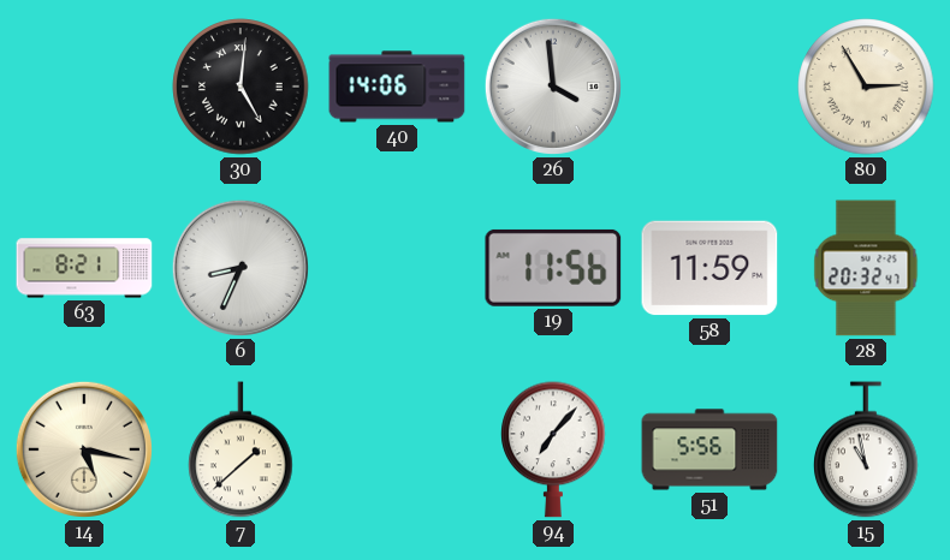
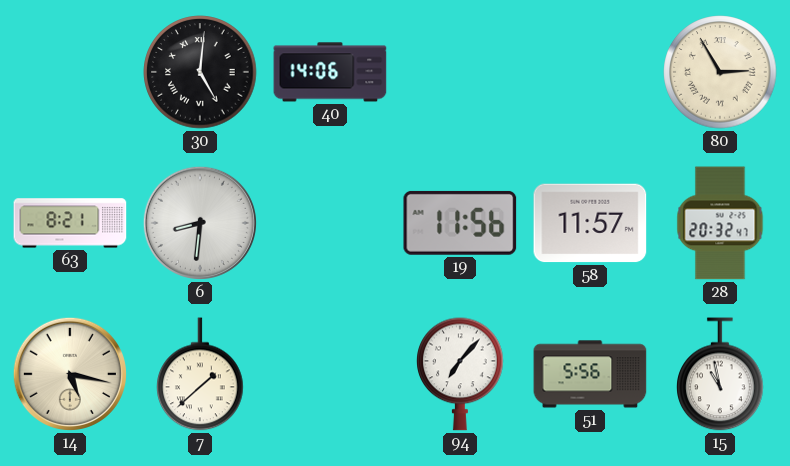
26: 3:59 -> none (553, 87)
6: 8:34 -> 8:31 (200, 223)
58: 11:59 -> 11:57 (590, 223)
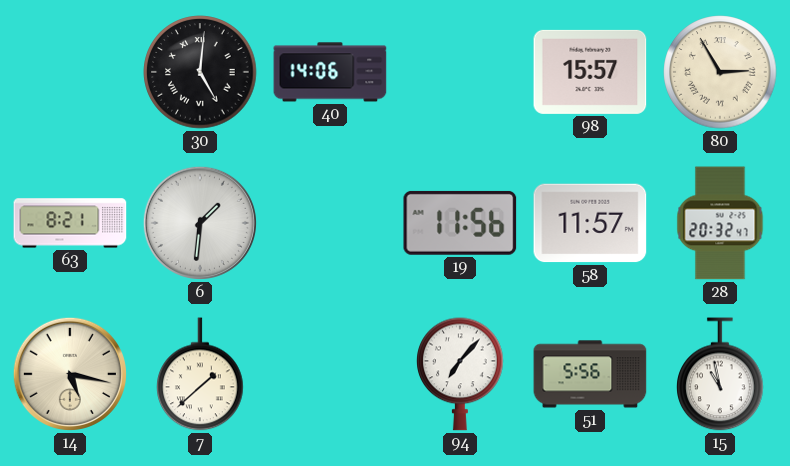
98: none -> 15:57 (590, 72)
6: 8:31 -> 1:31 (200, 223)
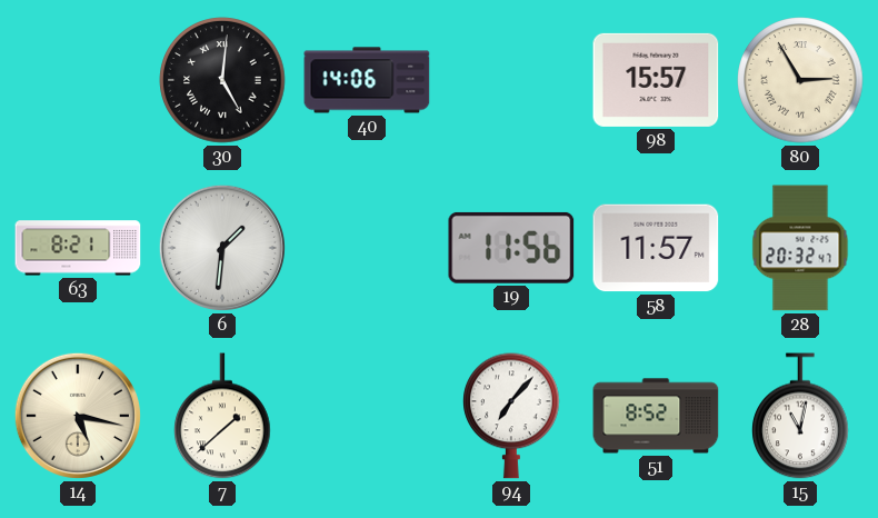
51: 5:56 -> 8:52 (656, 416)
15: 10:58 -> 11:02 (800, 416)
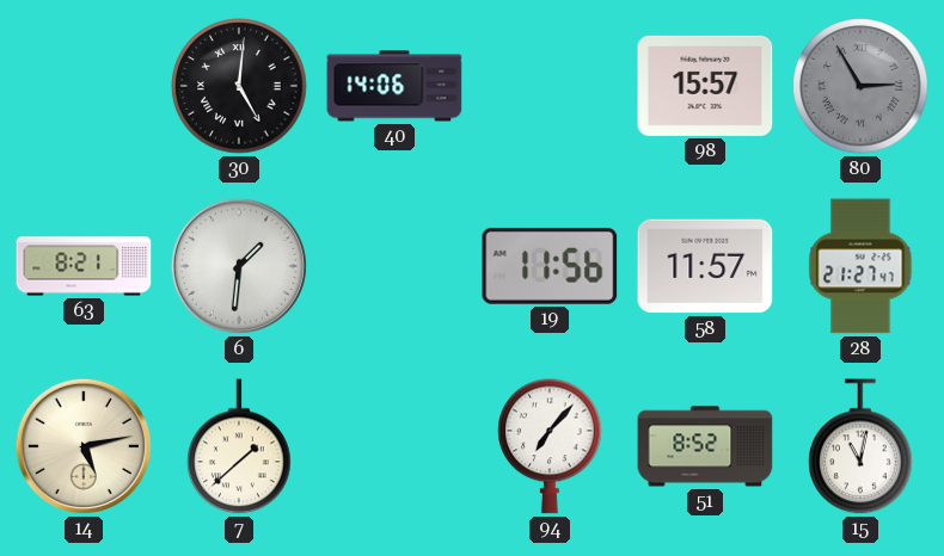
80 dial: cream -> grey (860, 86)
28: 20:32 -> 21:27 (860, 266)
14: 5:17 -> 5:13 (84, 446)
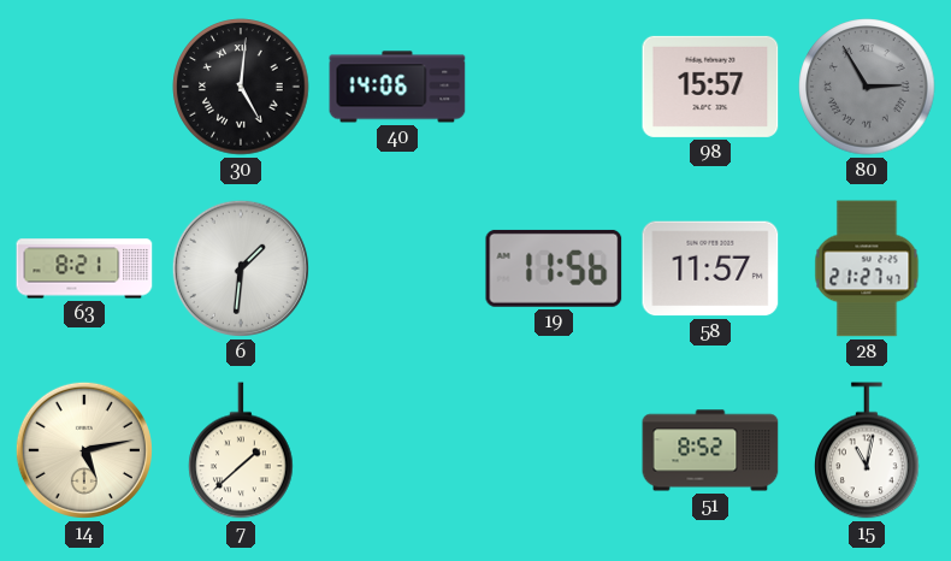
94: 7:07 -> none (550, 446)
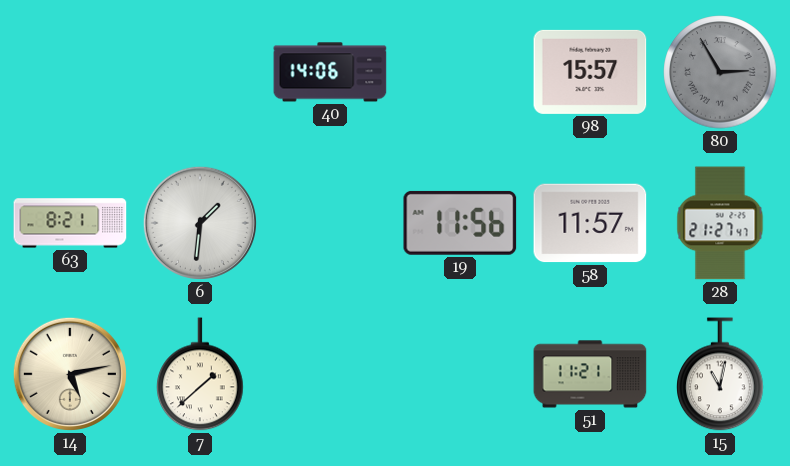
30: 5:01 -> none (241, 87)
51: 8:52 -> 11:21 (590, 374)
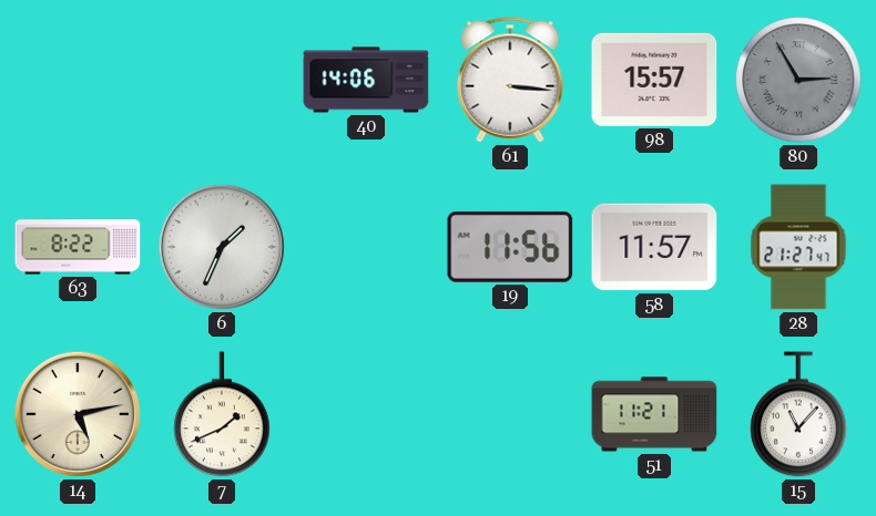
61: none -> 3:16 (510, 80)
63: 8:21 -> 8:22 (78, 247)
6: 1:31 -> 1:34 (222, 247)
7: 1:38 -> 1:41 (222, 414)
15: 11:02 -> 11:07 (798, 414)
